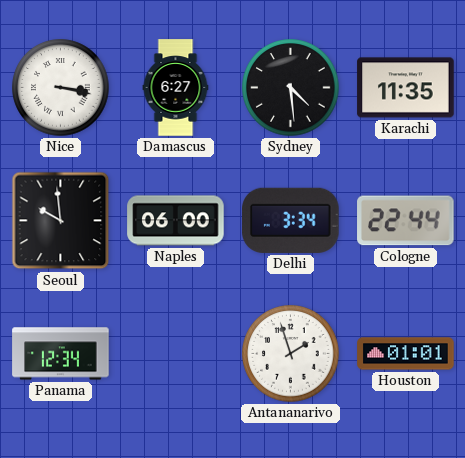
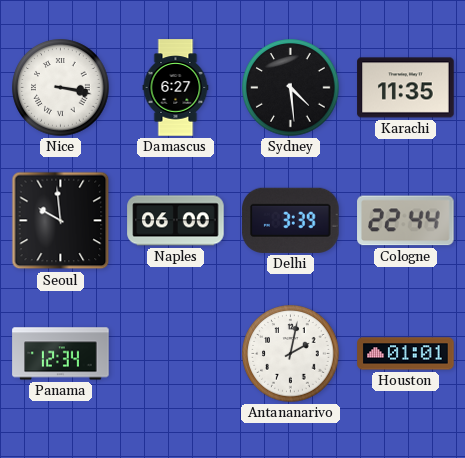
Delhi: 3:34 -> 3:39 (291, 220)
Antananarivo: 1:57 -> 2:02 (291, 354)
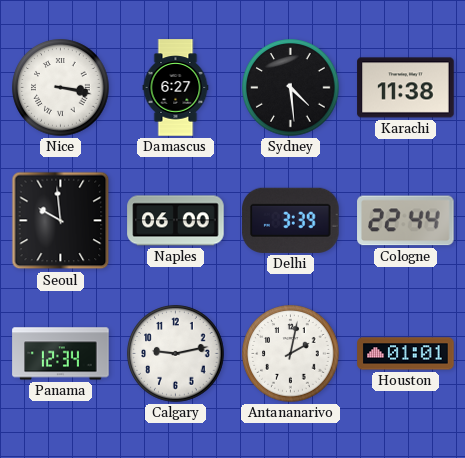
Karachi: 11:35 -> 11:38 (406, 88)
Calgary: none -> 9:13 (176, 354)
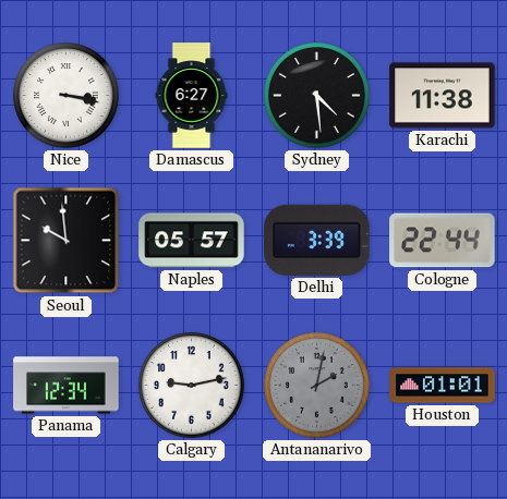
Naples: 06:00 -> 05:57 (192, 241)
Antananarivo dial: white -> grey (317, 386)
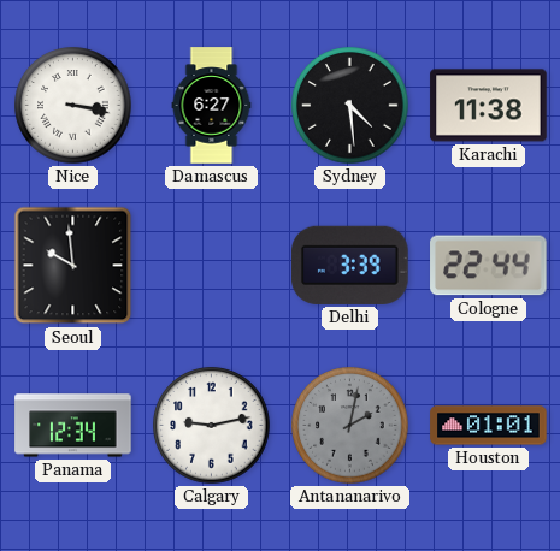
Naples: 05:57 -> none (192, 241)
